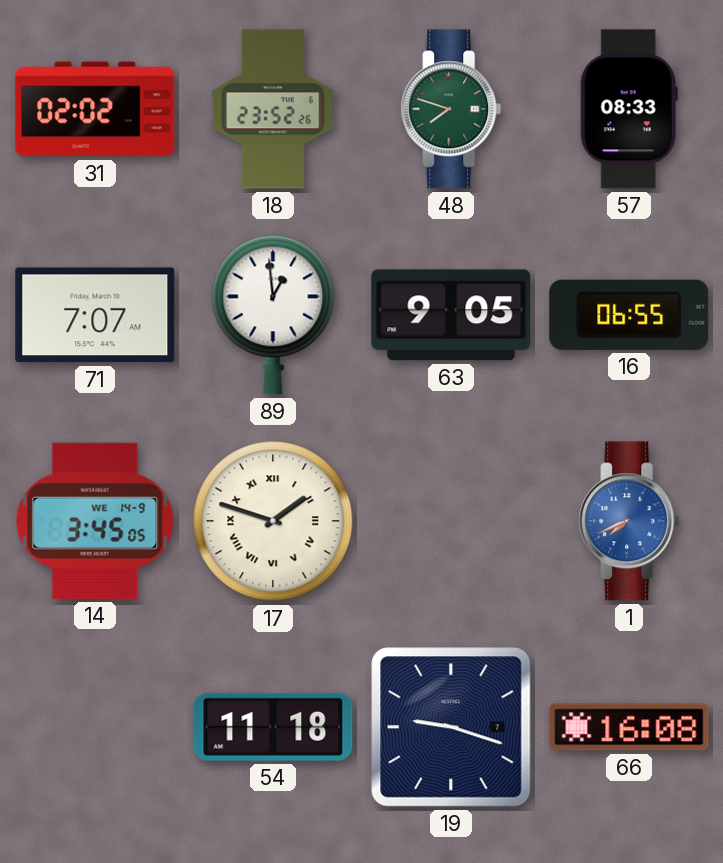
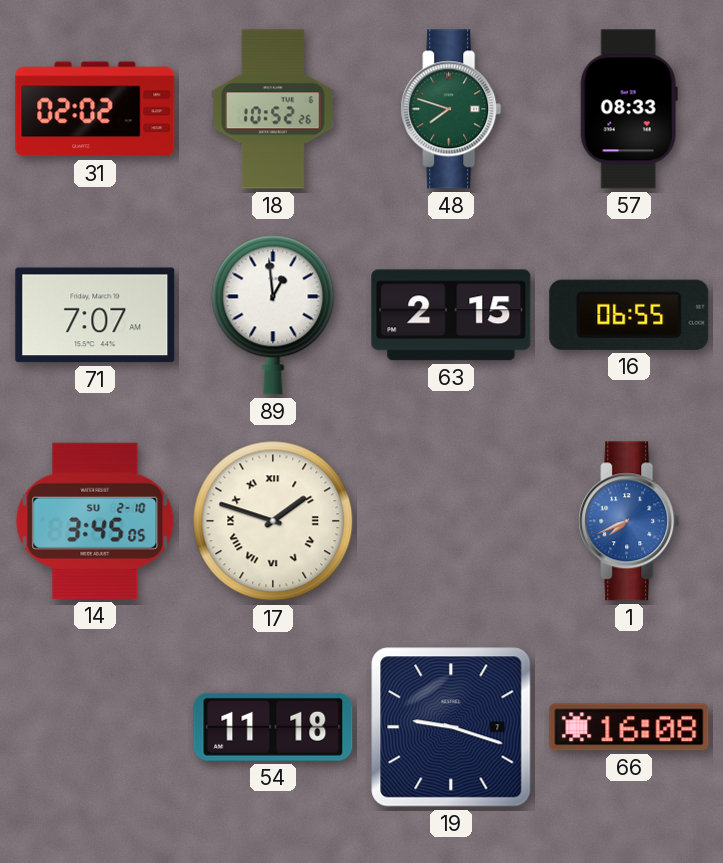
18: 23:52 -> 10:52 (273, 109)
63: 9:05 -> 2:15 (451, 315)
14 date: WE 14-9 -> SU 2-10 (95, 521)
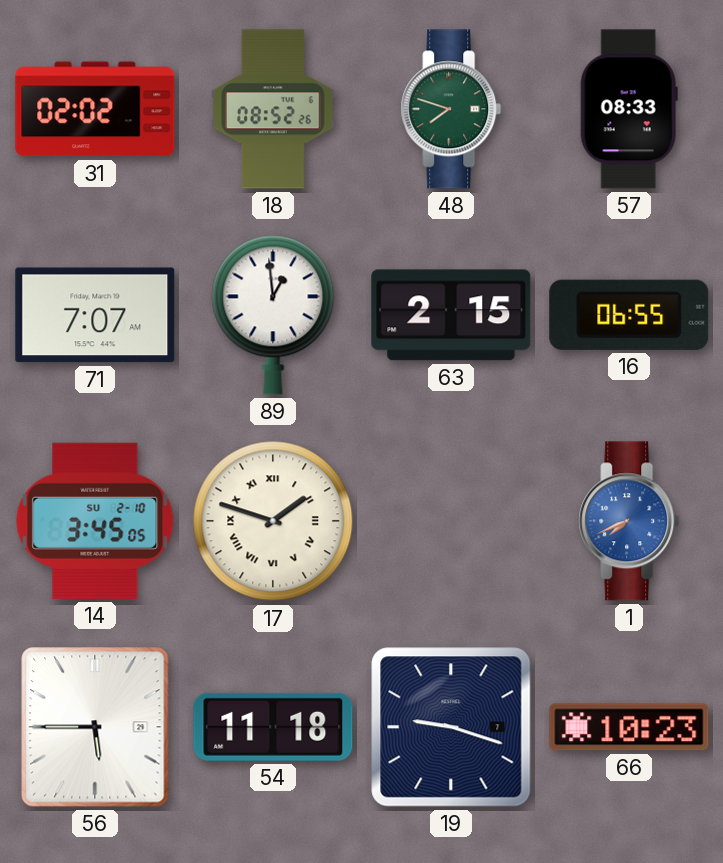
18: 10:52 -> 08:52 (273, 109)
56: none -> 5:45 (95, 727)
66: 16:08 -> 10:23 (629, 727)
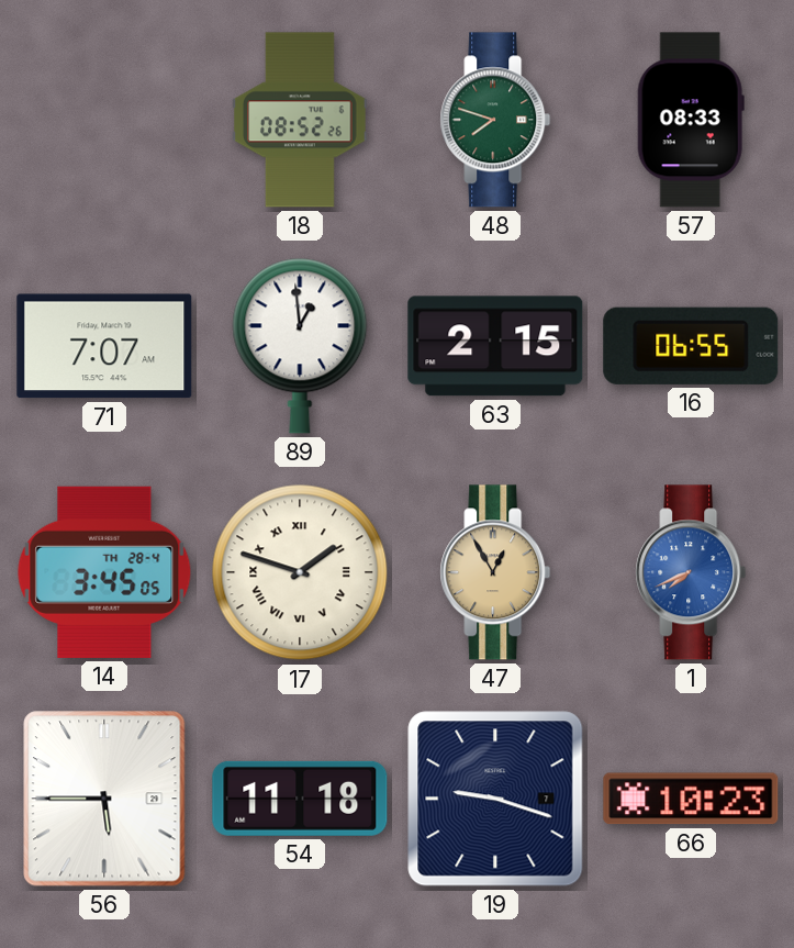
31: 02:02 -> none (95, 109)
14 date: SU 2-10 -> TH 28-4 (104, 572)
47: none -> 12:55 (495, 572)
